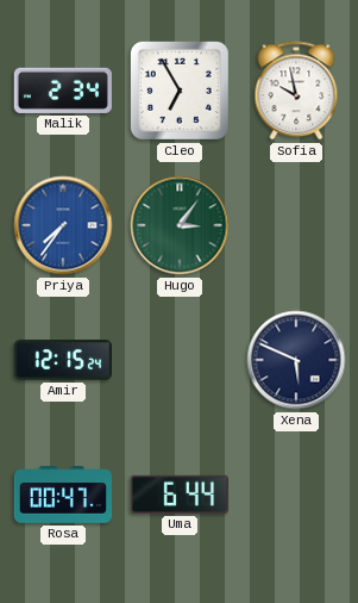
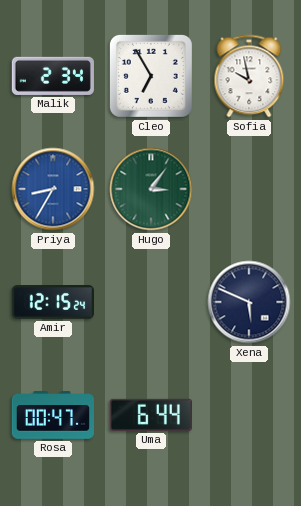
Priya: 7:36 -> 8:35 (53, 189)
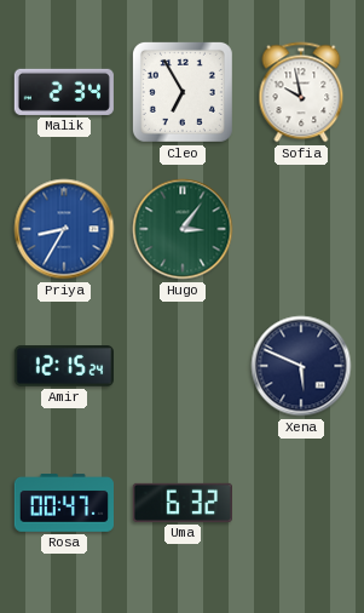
Uma: 6:44 -> 6:32 (183, 503)
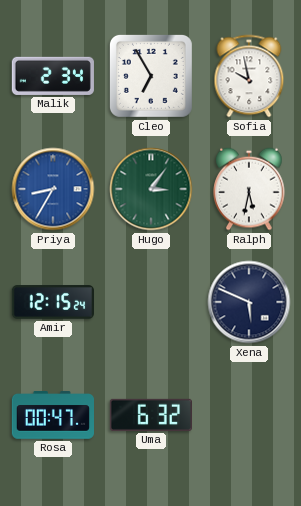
Ralph: none -> 5:32 (249, 189)
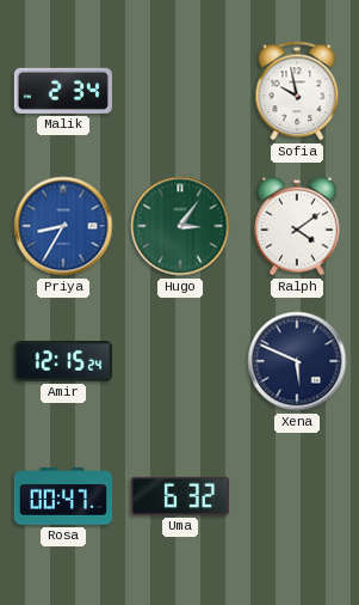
Cleo: 6:55 -> none (151, 76)
Ralph: 5:32 -> 4:09 (297, 226)
